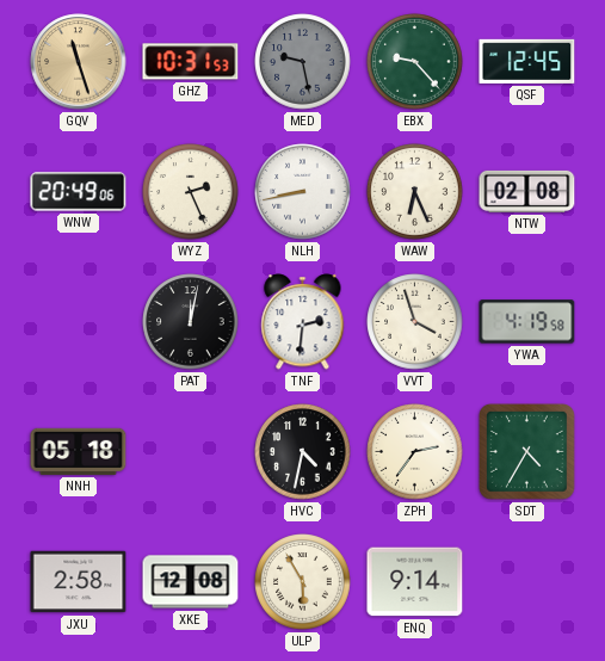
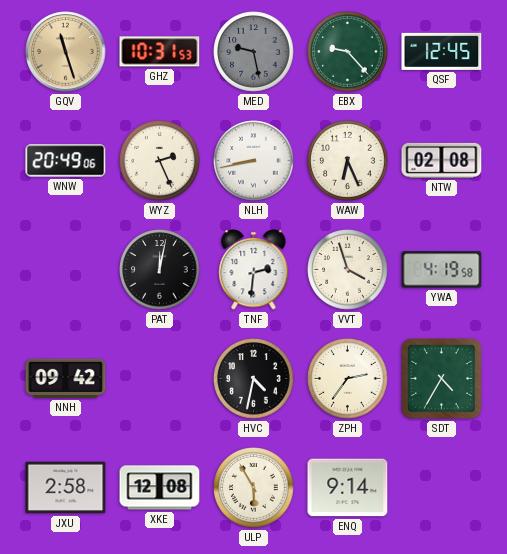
NNH: 05:18 -> 09:42 (66, 378)
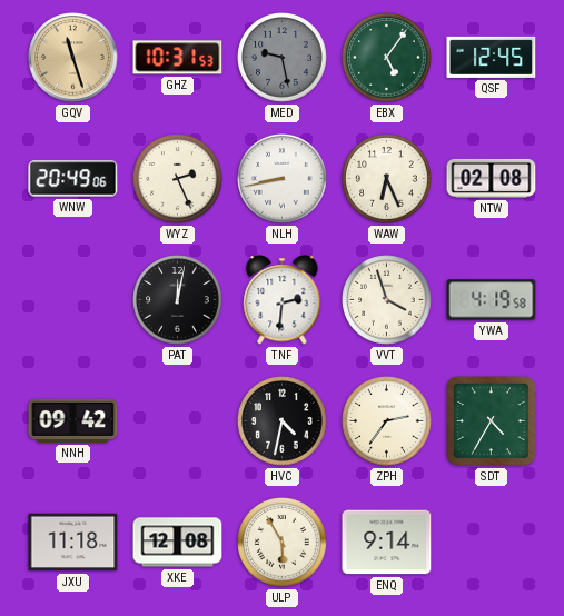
EBX: 9:23 -> 5:06 (387, 58)
JXU: 2:58 -> 11:18 (73, 543)
